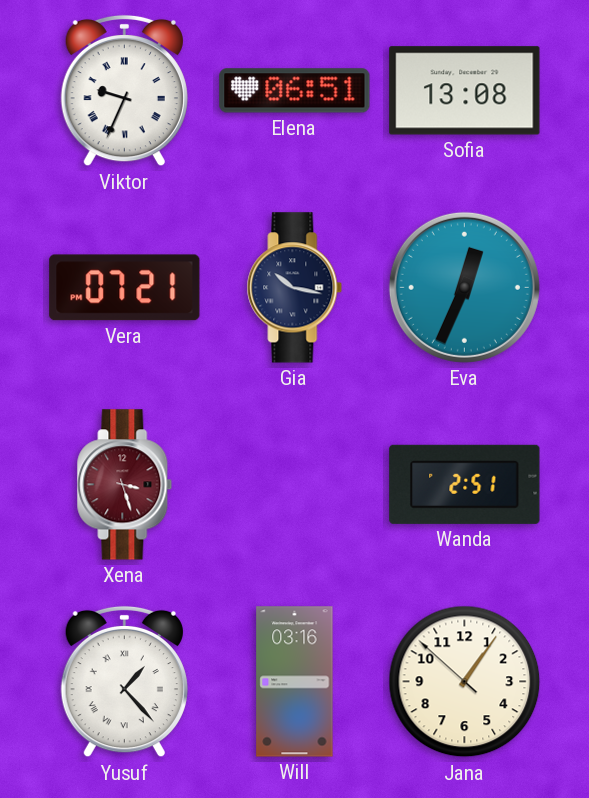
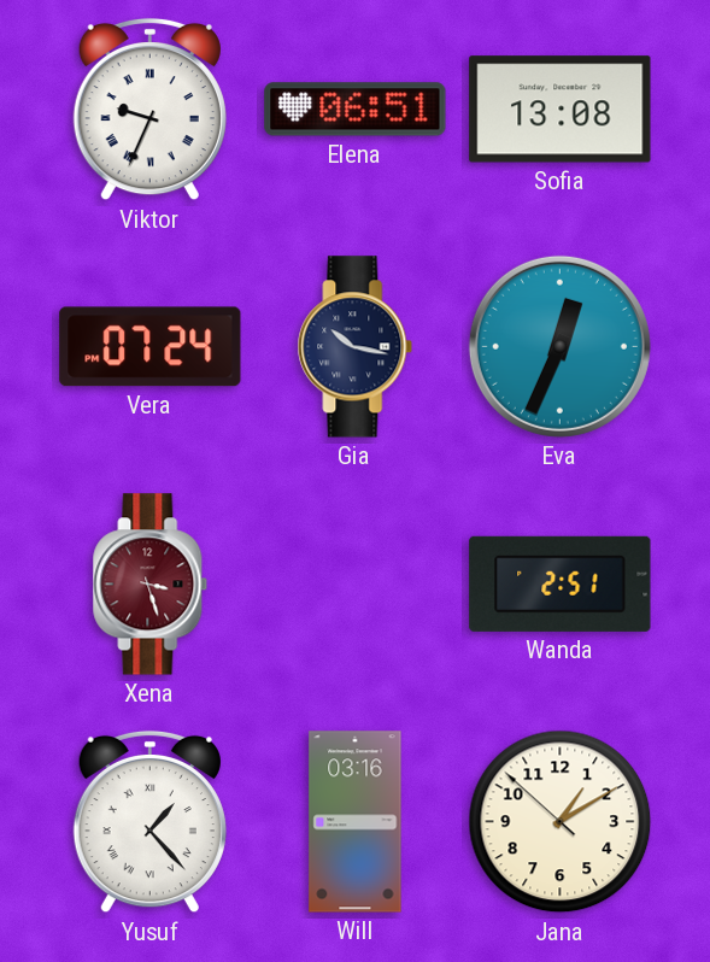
Vera: 07:21 -> 07:24 (151, 347)
Jana: 1:05 -> 1:09 (561, 822)
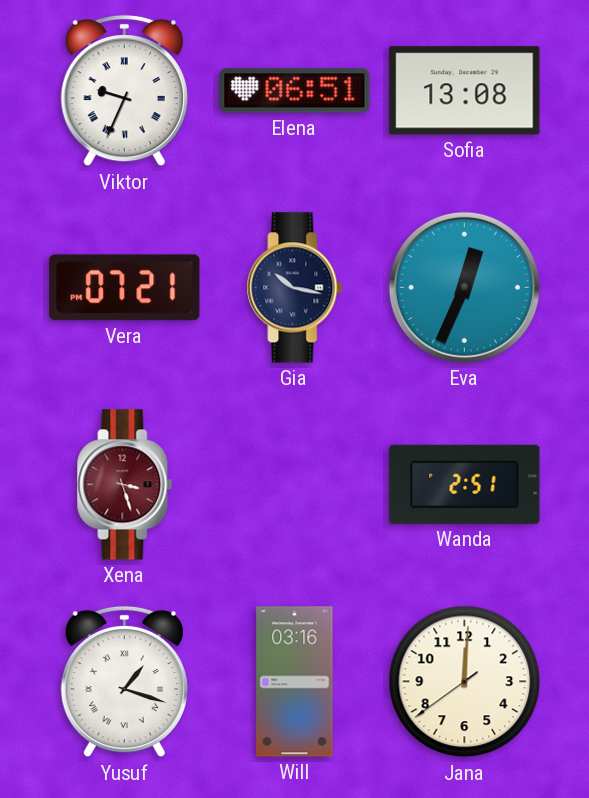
Vera: 07:24 -> 07:21 (125, 288)
Yusuf: 1:23 -> 1:18 (124, 682)
Jana: 1:09 -> 12:00 (465, 682)
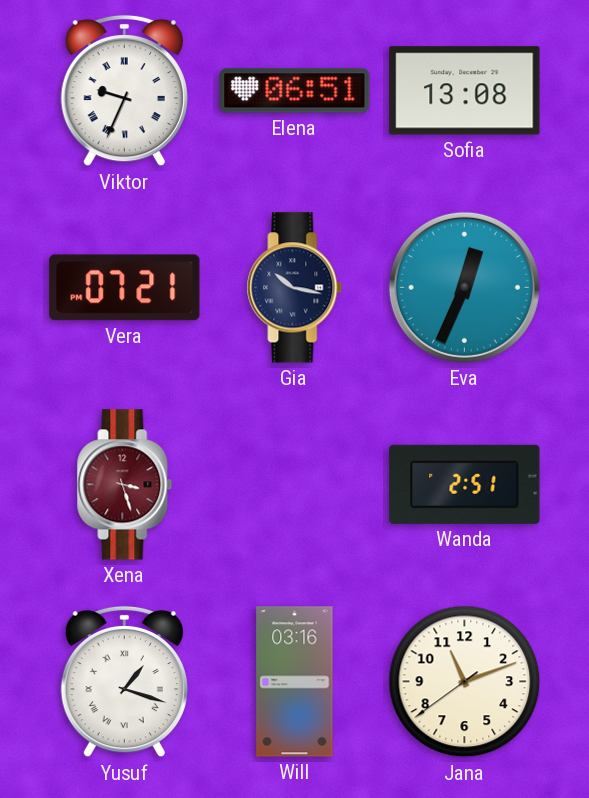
Jana: 12:00 -> 11:11 (465, 682)
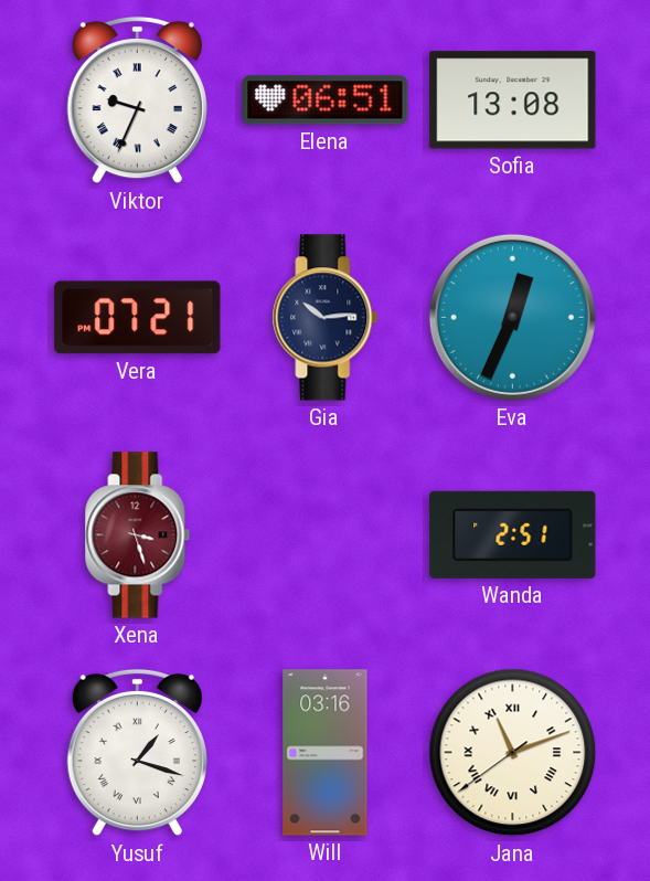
Gia: 10:17 -> 10:14 (326, 318)
Jana numerals: Arabic -> Roman (513, 753)
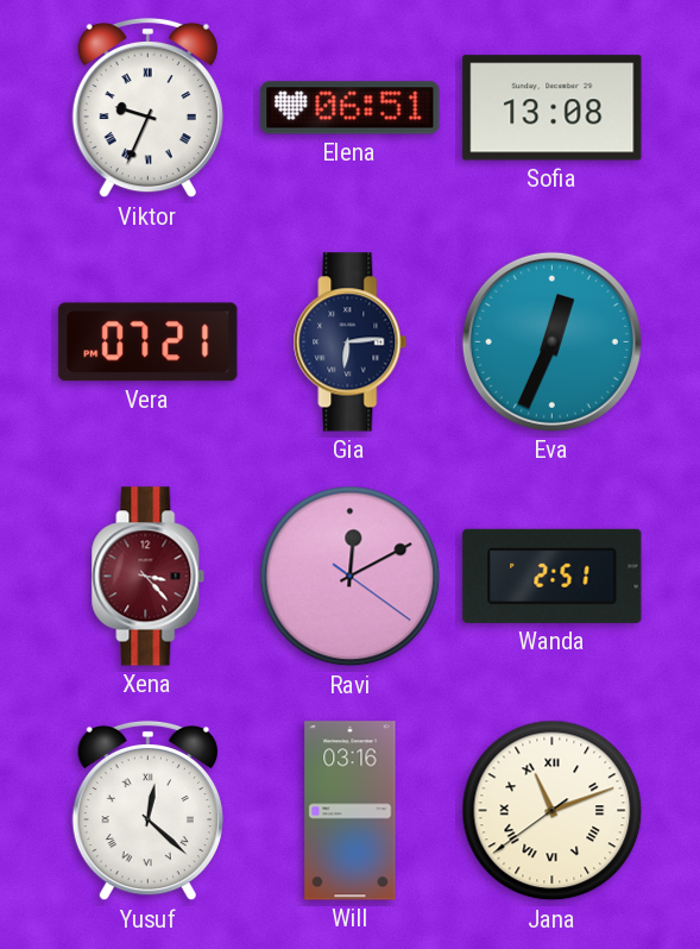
Gia: 10:14 -> 6:14 (351, 342)
Xena: 3:27 -> 3:23 (149, 577)
Ravi: none -> 12:10 (351, 577)
Yusuf: 1:18 -> 12:22 (147, 811)
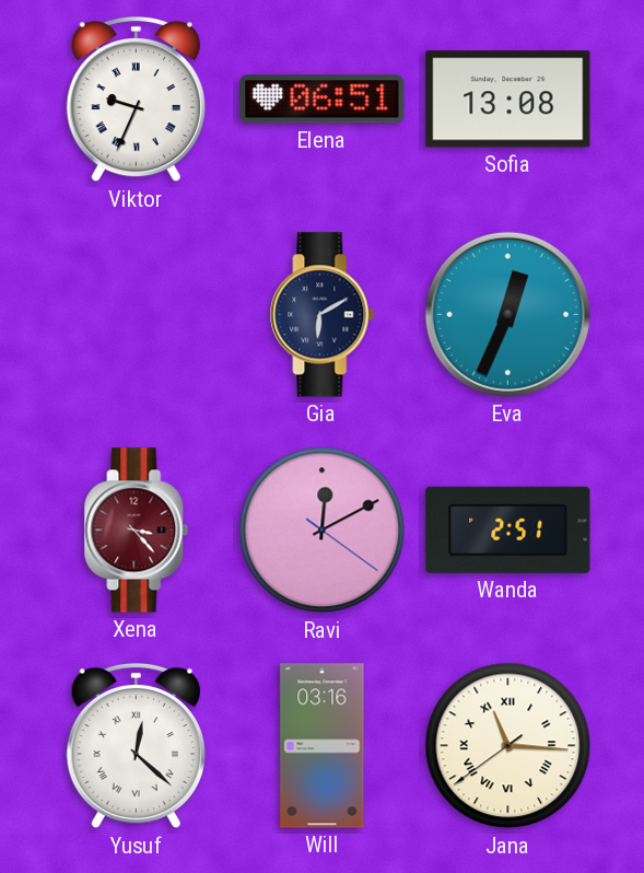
Vera: 07:21 -> none (149, 342)
Gia: 6:14 -> 6:10 (323, 315)
Jana: 11:11 -> 11:15 (508, 746)
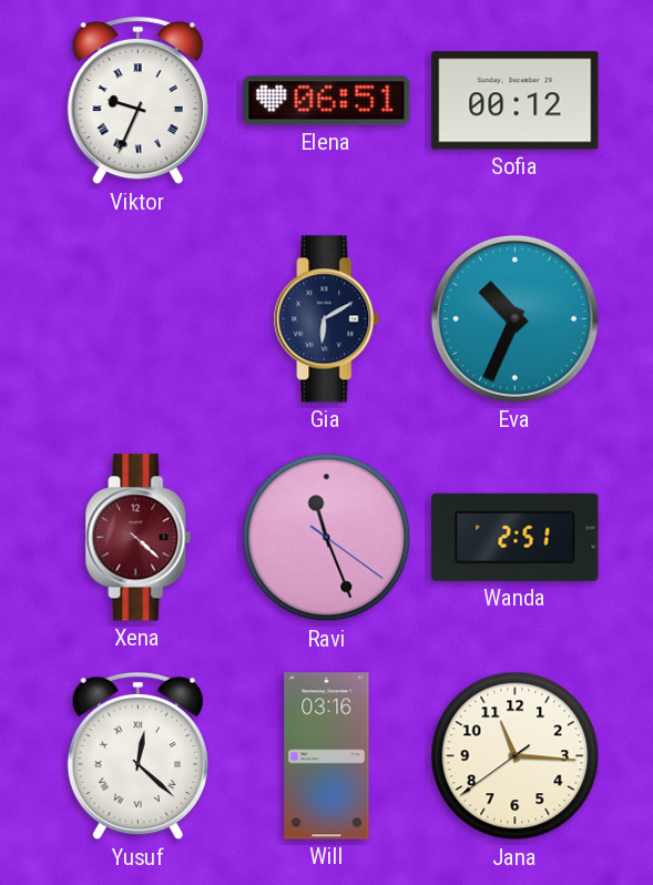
Sofia: 13:08 -> 00:12 (516, 101)
Eva: 12:34 -> 10:34 (514, 318)
Xena: 3:23 -> 4:22 (139, 538)
Ravi: 12:10 -> 11:26 (327, 538)
Jana numerals: Roman -> Arabic (516, 756)
